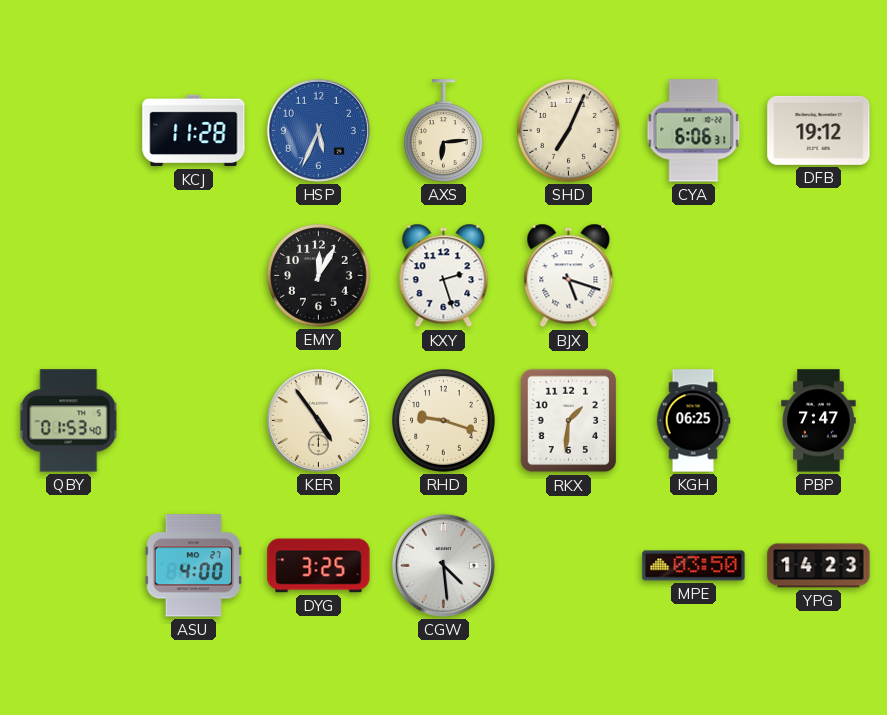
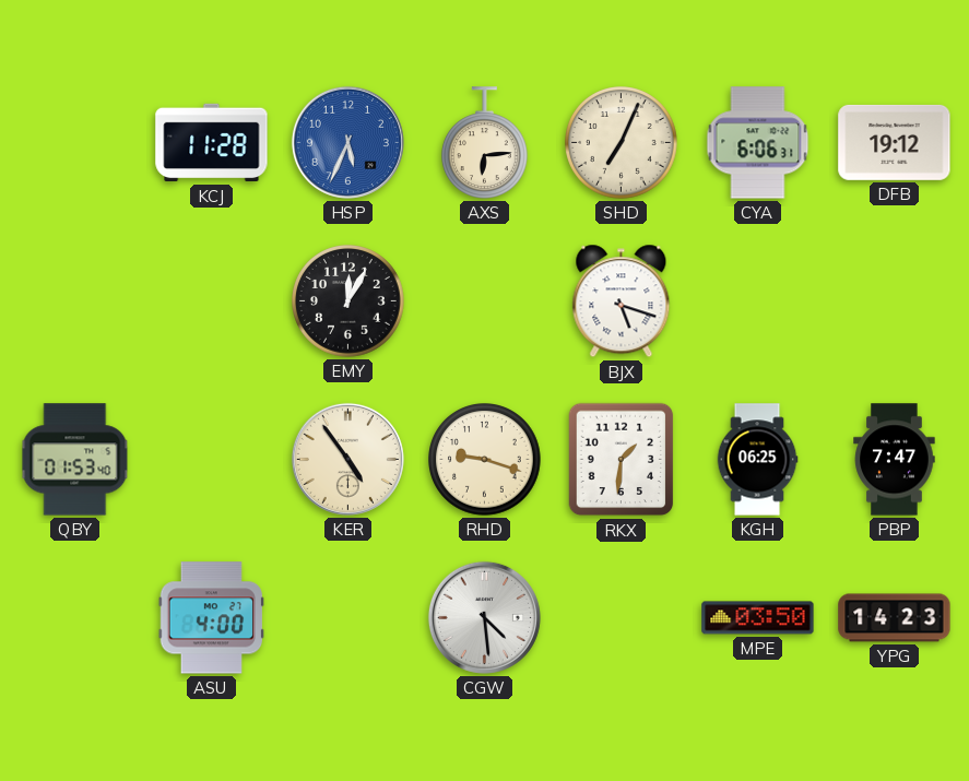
KXY: 2:27 -> none (444, 276)
DYG: 3:25 -> none (319, 566)
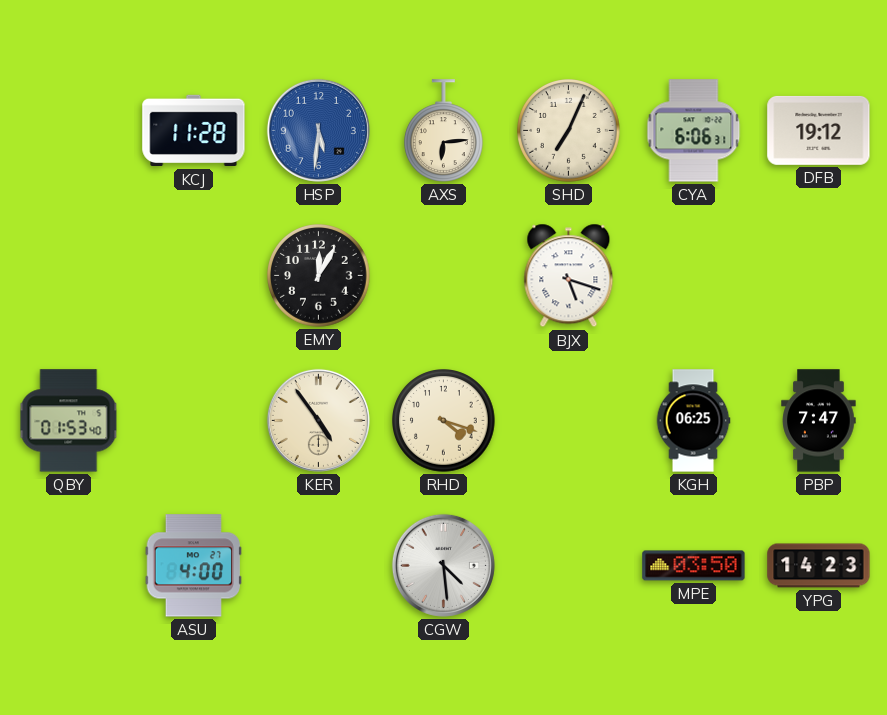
HSP: 5:34 -> 5:31 (318, 130)
RHD: 9:18 -> 4:18 (444, 421)
RKX: 1:31 -> none (622, 460)
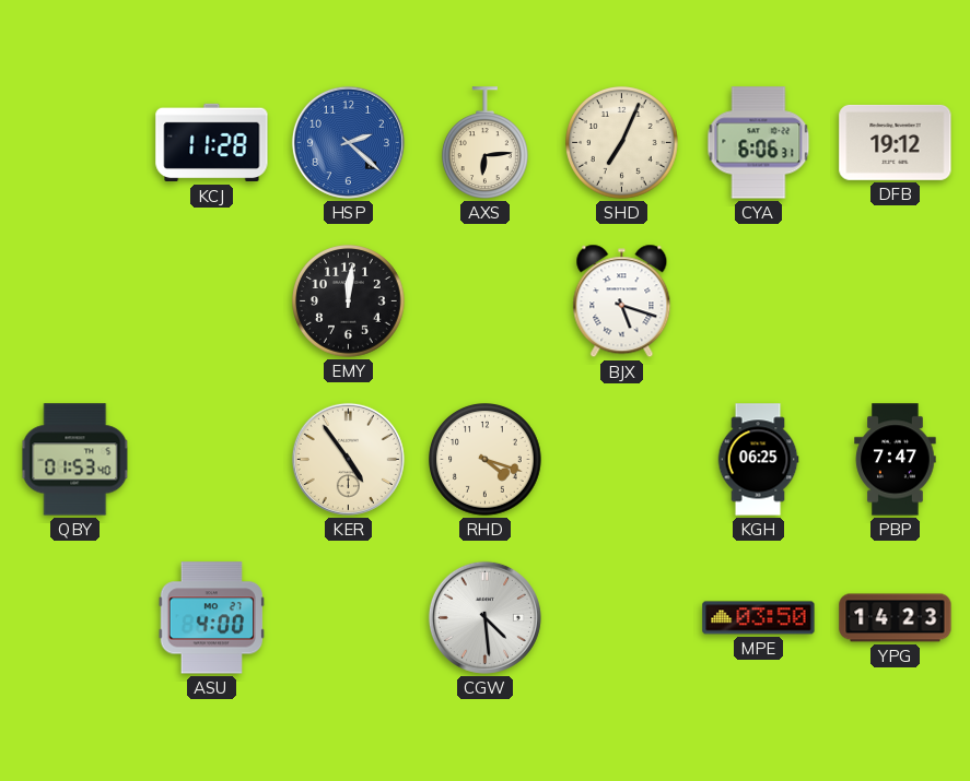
HSP: 5:31 -> 2:22 (348, 142)
EMY: 12:05 -> 12:01 (349, 301)
